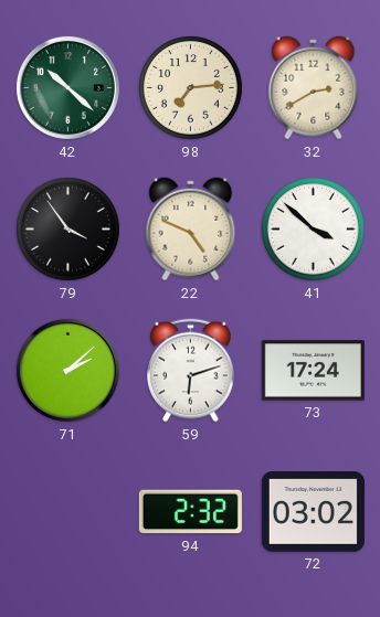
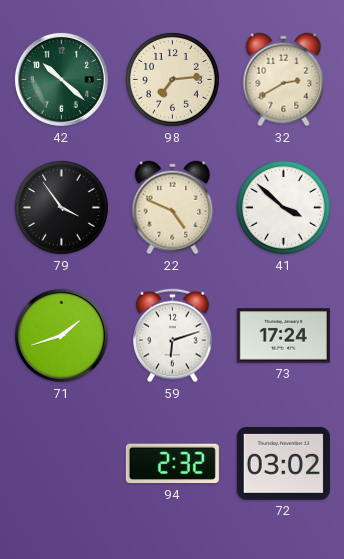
71: 2:08 -> 1:42 (61, 335)
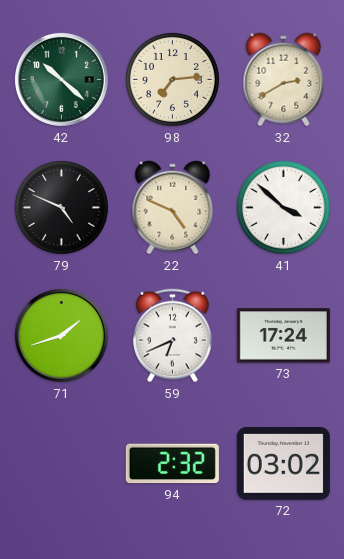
79: 3:54 -> 4:49 (61, 207)
59: 6:12 -> 6:41 (173, 336)
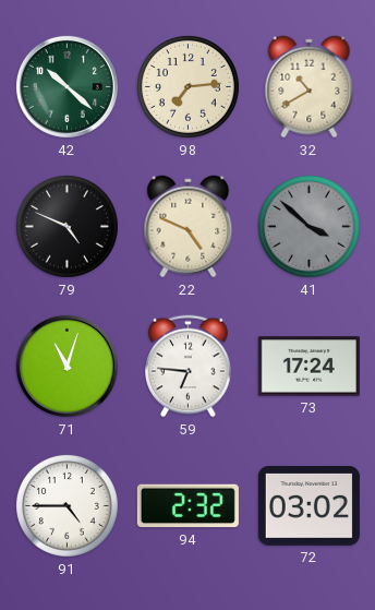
32: 2:40 -> 10:40 (310, 87)
41 dial: white -> grey (309, 226)
71: 1:42 -> 11:03 (66, 366)
59: 6:41 -> 6:46 (189, 367)
91: none -> 4:45 (66, 505)
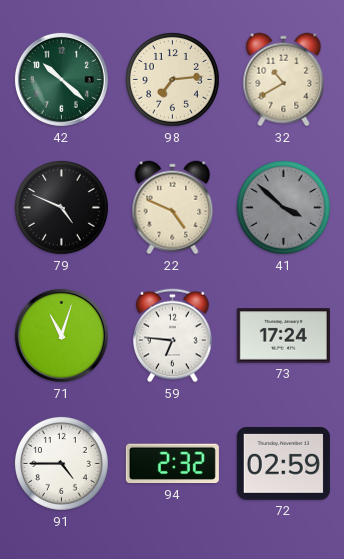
72: 03:02 -> 02:59 (283, 464)
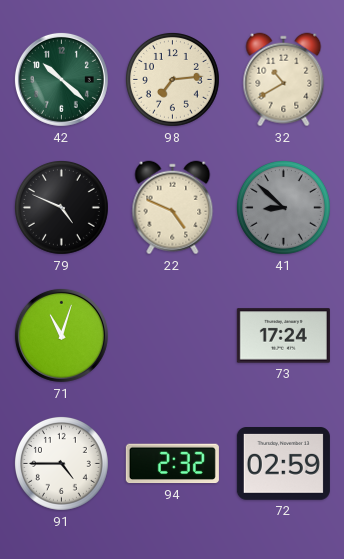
41: 3:52 -> 8:52 (283, 207)
59: 6:46 -> none (173, 336)
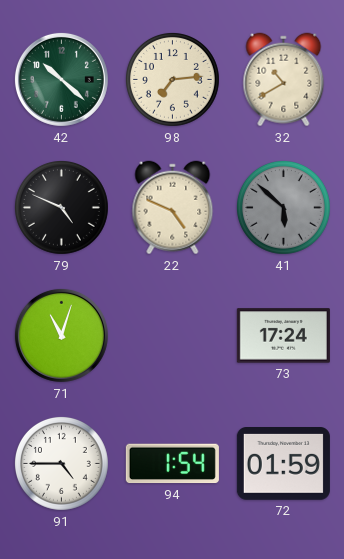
41: 8:52 -> 5:52 (283, 207)
94: 2:32 -> 1:54 (172, 464)
72: 02:59 -> 01:59 (283, 464)
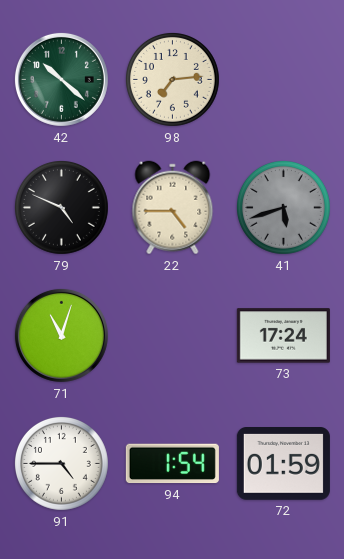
32: 10:40 -> none (284, 80)
22: 4:49 -> 4:45 (173, 208)
41: 5:52 -> 5:42 (283, 207)
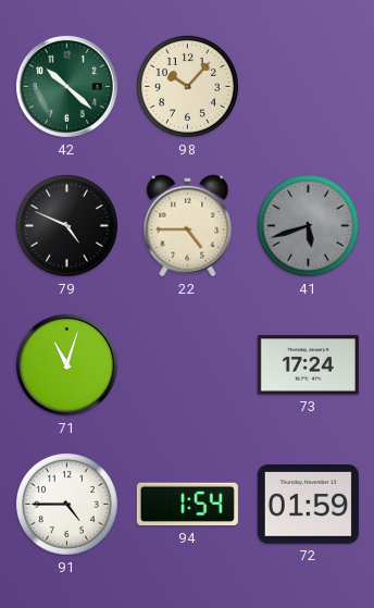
98: 7:14 -> 10:07 (187, 86)
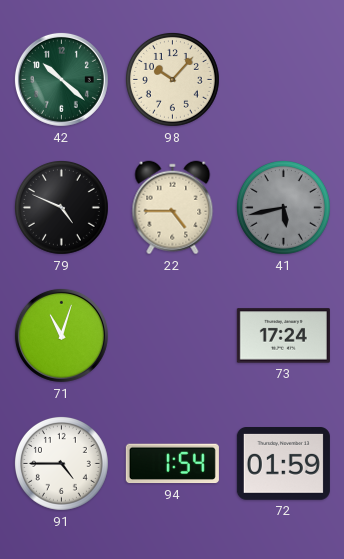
41: 5:42 -> 5:43 (283, 207)
